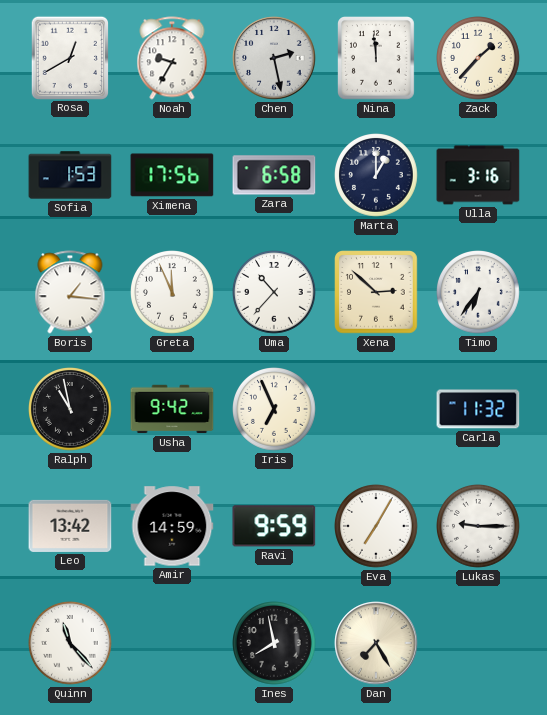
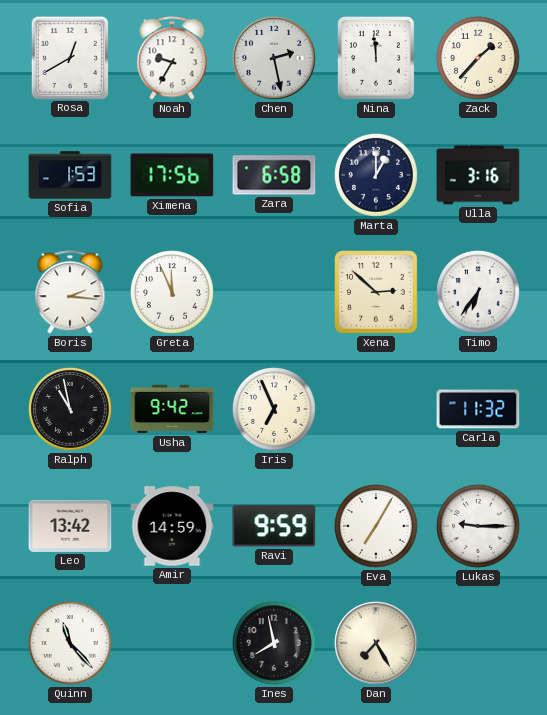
Boris: 1:16 -> 2:16 (70, 292)
Uma: 10:37 -> none (275, 293)
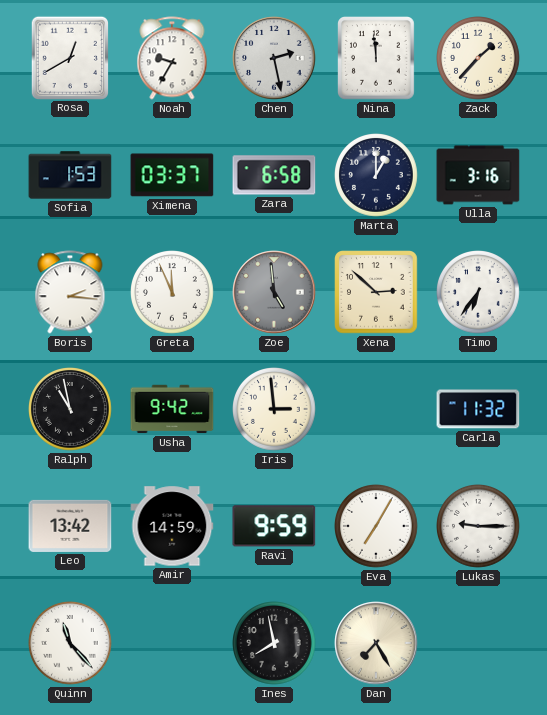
Ximena: 17:56 -> 03:37 (172, 175)
Zoe: none -> 4:59 (274, 292)
Iris: 6:56 -> 2:59 (275, 410)
